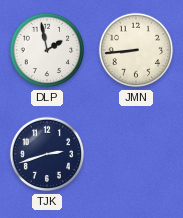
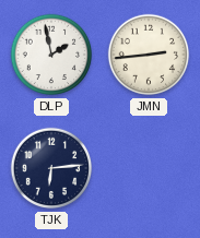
JMN: 8:44 -> 2:44 (149, 55)
TJK: 2:42 -> 6:14 (51, 168)
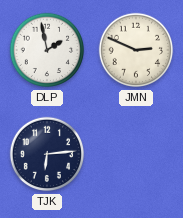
JMN: 2:44 -> 2:49 (136, 50)
